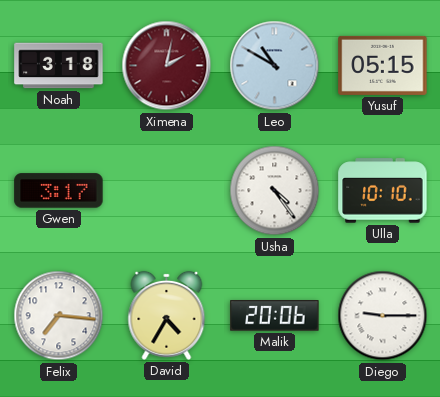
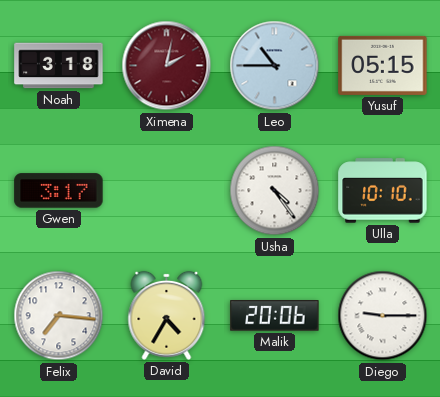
Leo: 10:50 -> 10:45 (275, 66)
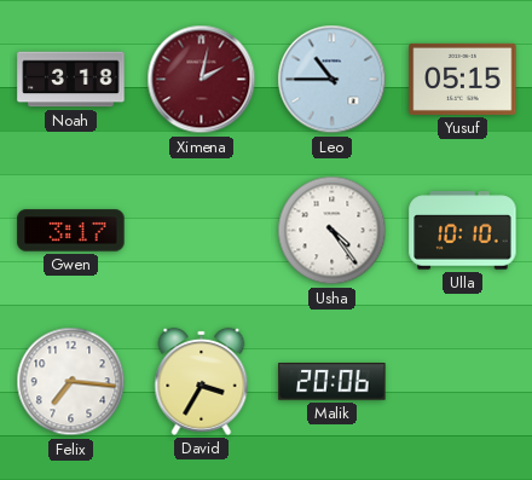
David: 4:35 -> 3:35 (202, 381)
Diego: 9:15 -> none (383, 316)
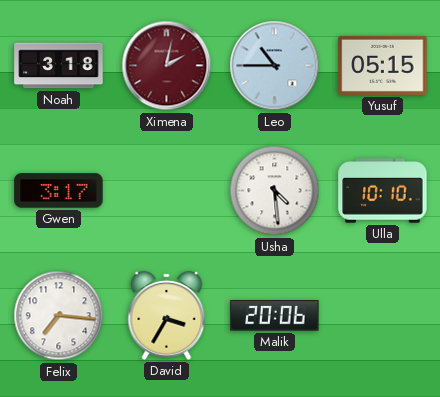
Usha: 4:24 -> 4:29 (275, 191)
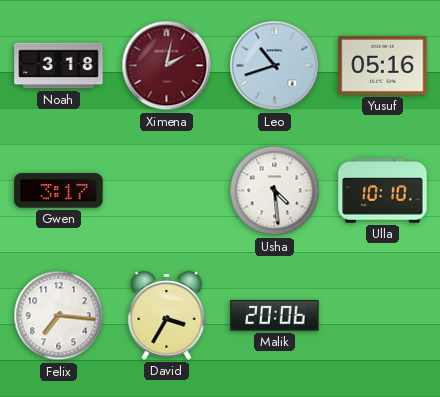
Leo: 10:45 -> 10:42 (275, 66)
Yusuf: 05:15 -> 05:16 (383, 65)
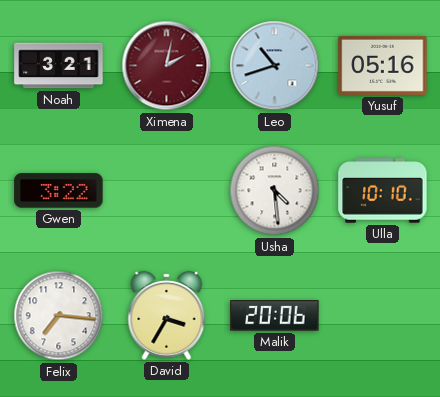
Noah: 3:18 -> 3:21 (59, 66)
Gwen: 3:17 -> 3:22 (59, 191)
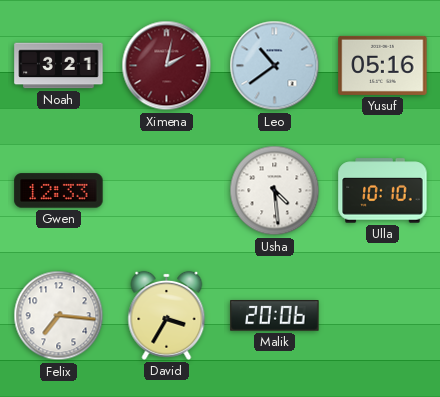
Leo: 10:42 -> 10:39 (275, 66)
Gwen: 3:22 -> 12:33 (59, 191)
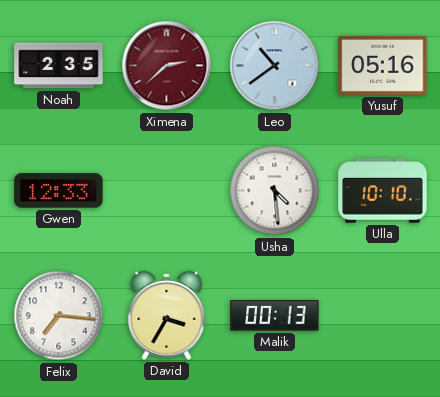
Noah: 3:21 -> 2:35 (59, 66)
Ximena: 2:02 -> 2:38 (167, 66)
Malik: 20:06 -> 00:13 (275, 316)
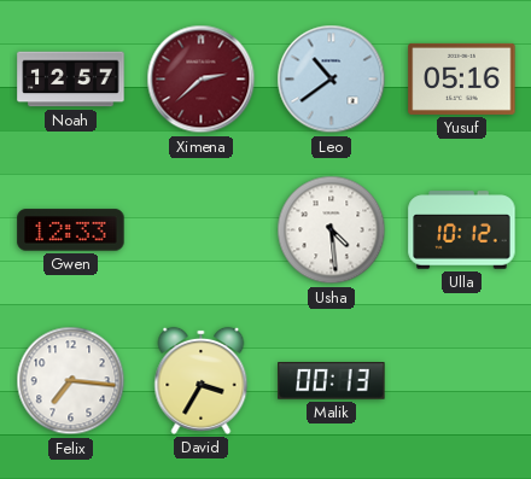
Noah: 2:35 -> 12:57 (71, 80)
Ulla: 10:10 -> 10:12 (462, 230)
